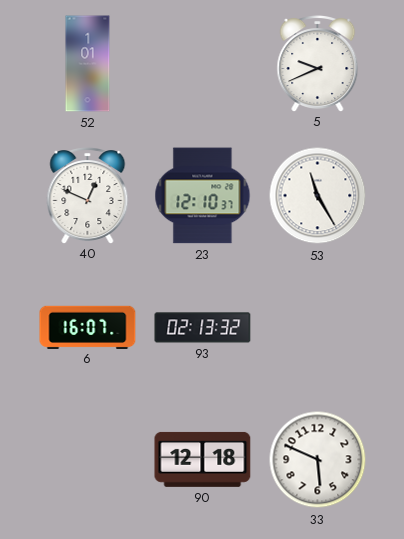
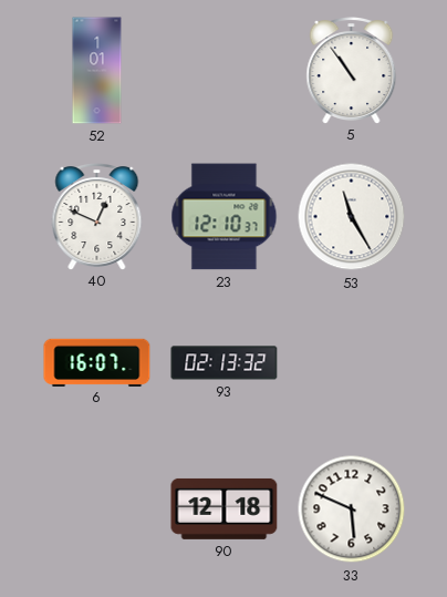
5: 9:41 -> 10:54 (352, 71)
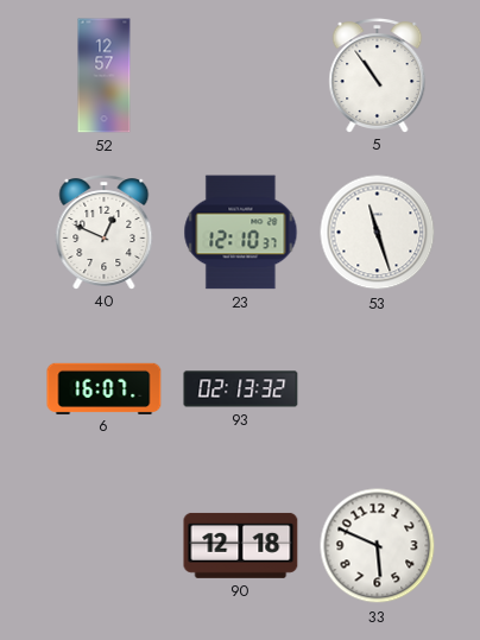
52: 1:01 -> 12:57 (105, 76)
53: 11:25 -> 11:27 (378, 233)
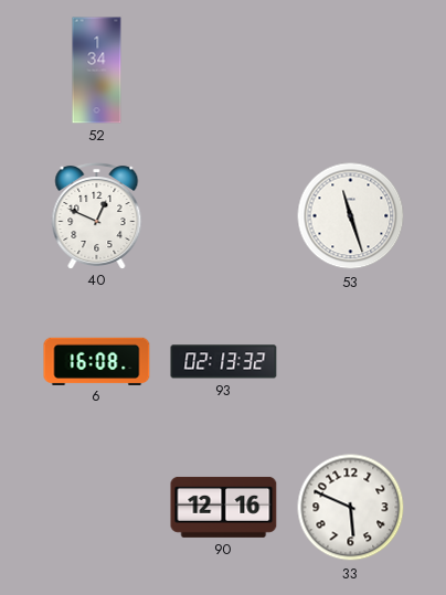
52: 12:57 -> 1:34 (97, 71)
5: 10:54 -> none (378, 76)
23: 12:10 -> none (241, 233)
6: 16:07 -> 16:08 (97, 361)
90: 12:18 -> 12:16 (224, 507)
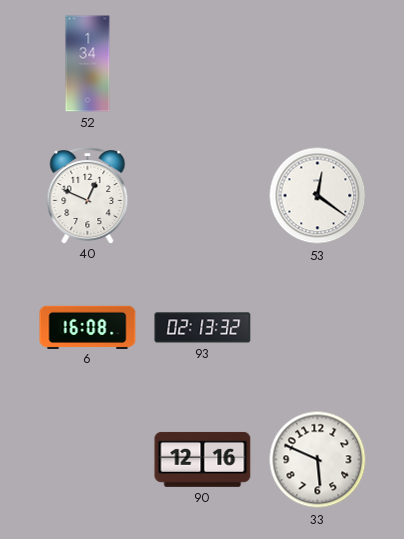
53: 11:27 -> 12:21 (318, 196)
